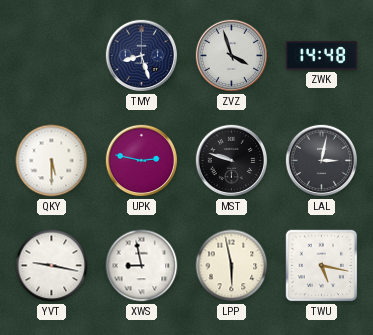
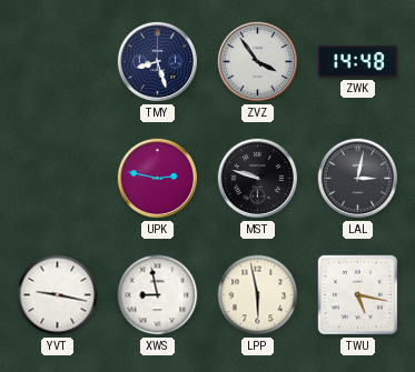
ZVZ: 3:57 -> 3:54 (258, 62)
QKY: 5:30 -> none (52, 161)
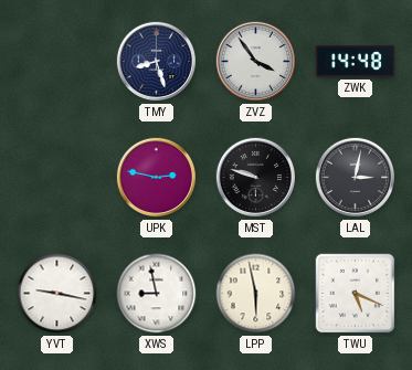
TWU: 5:17 -> 5:19 (356, 294)
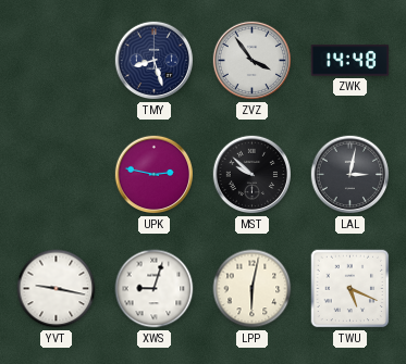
MST: 9:48 -> 9:52 (253, 175)
XWS: 8:58 -> 9:03 (155, 289)
LPP: 5:58 -> 6:02 (253, 289)
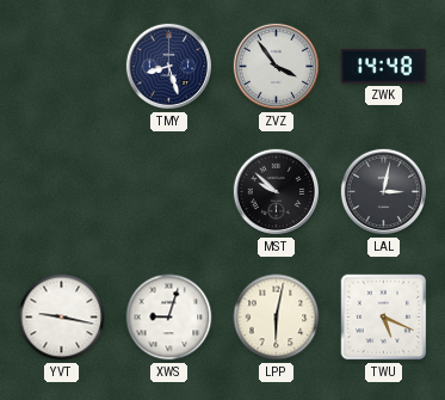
UPK: 2:47 -> none (155, 175)
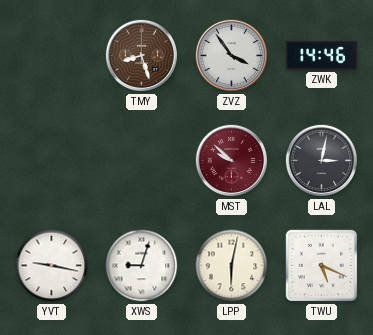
TMY dial: navy -> brown (142, 56)
ZWK: 14:48 -> 14:46 (321, 56)
MST dial: black -> burgundy (232, 161)
